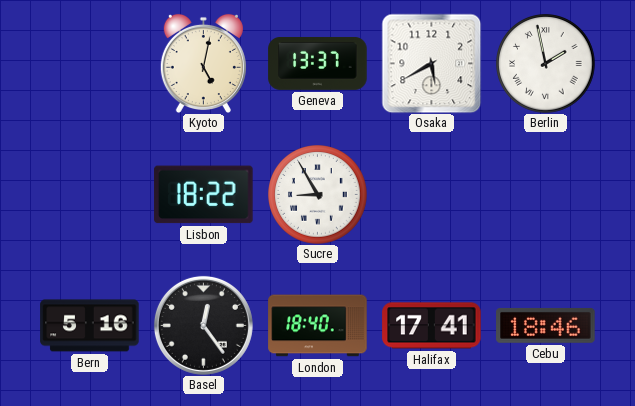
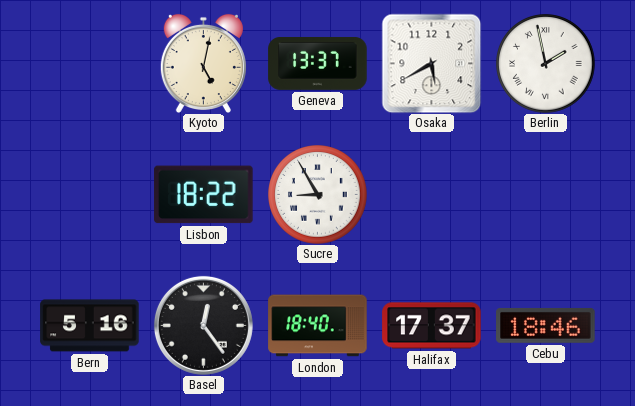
Halifax: 17:41 -> 17:37 (432, 326)
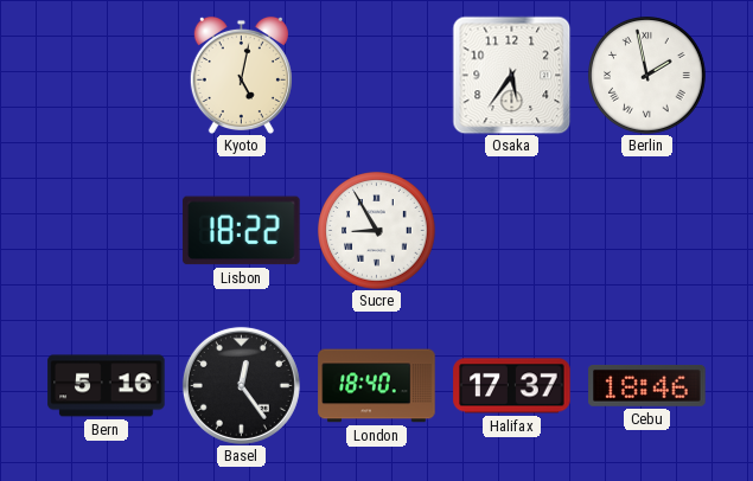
Geneva: 13:37 -> none (318, 63)
Osaka: 5:40 -> 5:36 (511, 75)
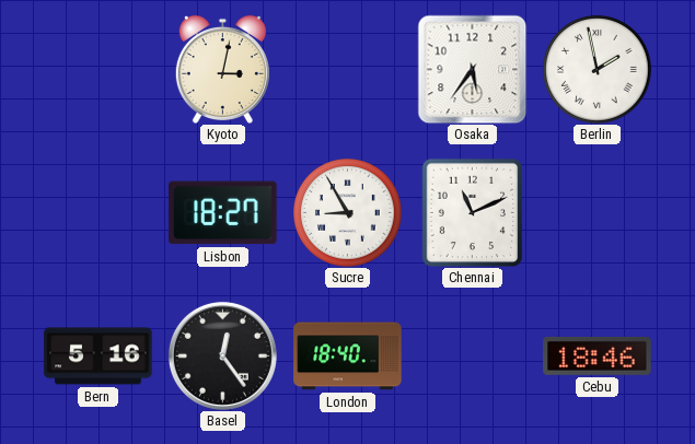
Kyoto: 5:02 -> 3:02 (222, 69)
Lisbon: 18:22 -> 18:27 (223, 213)
Chennai: none -> 11:11 (473, 212)
Halifax: 17:37 -> none (512, 386)
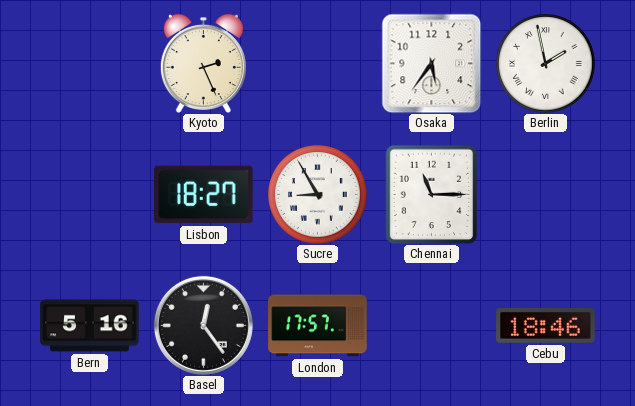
Kyoto: 3:02 -> 2:26 (203, 63)
Chennai: 11:11 -> 11:15 (432, 194)
London: 18:40 -> 17:57 (318, 326)
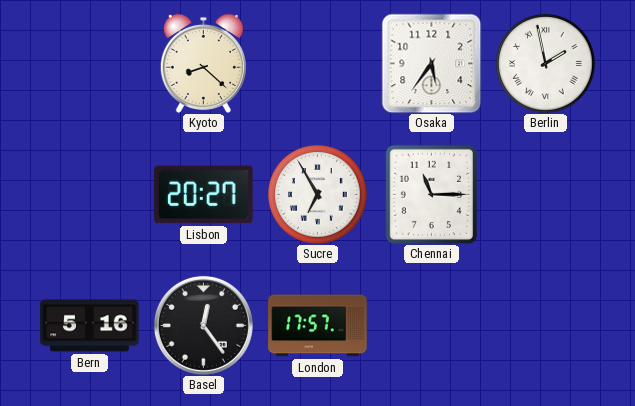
Kyoto: 2:26 -> 8:22 (203, 63)
Lisbon: 18:27 -> 20:27 (204, 195)
Sucre: 8:55 -> 6:55 (318, 195)
Cebu: 18:46 -> none (546, 325)
